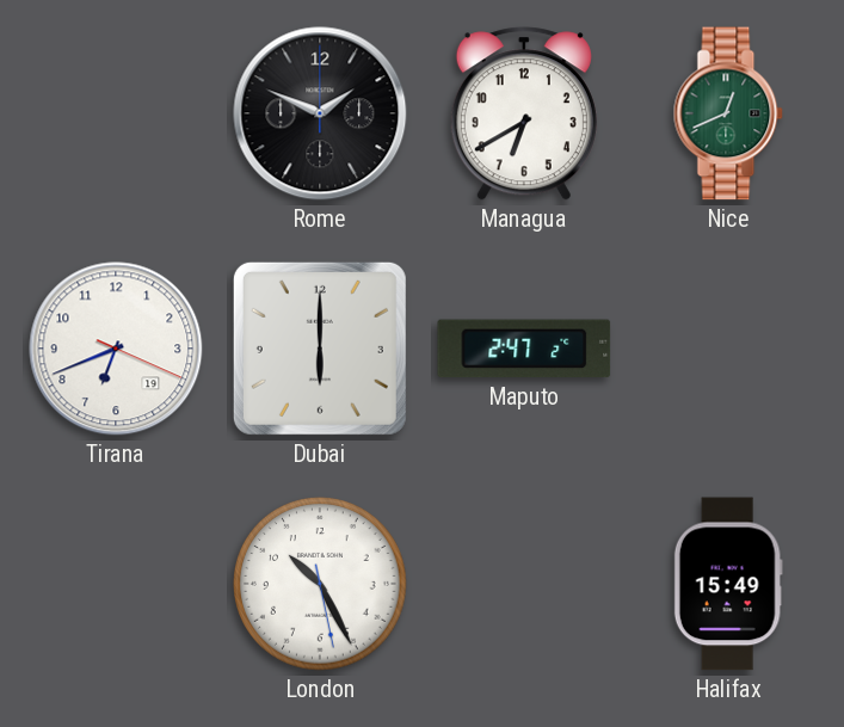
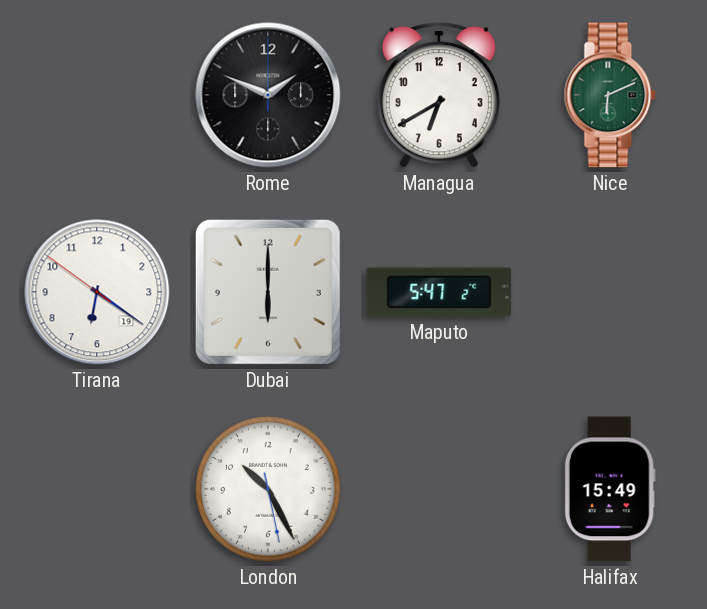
Nice: 12:41 -> 6:11 (610, 95)
Tirana: 6:41 -> 6:20 (97, 292)
Maputo: 2:47 -> 5:47 (439, 292)
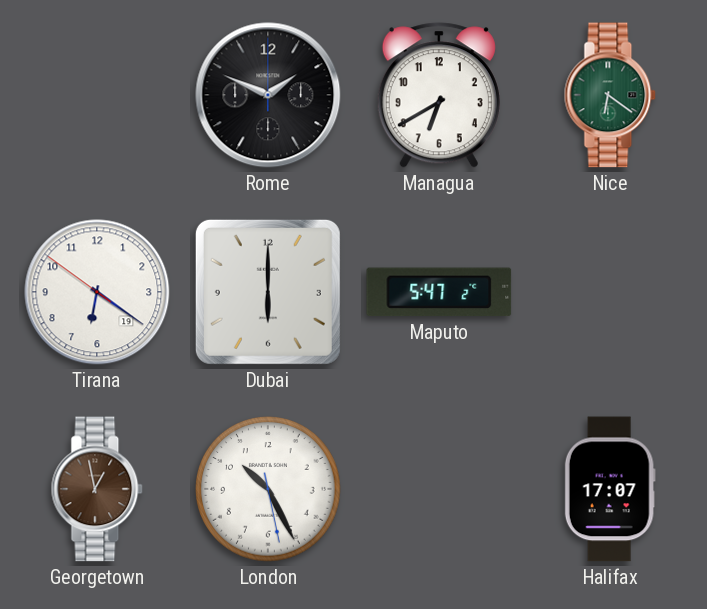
Nice: 6:11 -> 6:21 (610, 95)
Georgetown: none -> 12:58 (97, 489)
Halifax: 15:49 -> 17:07 (610, 489)
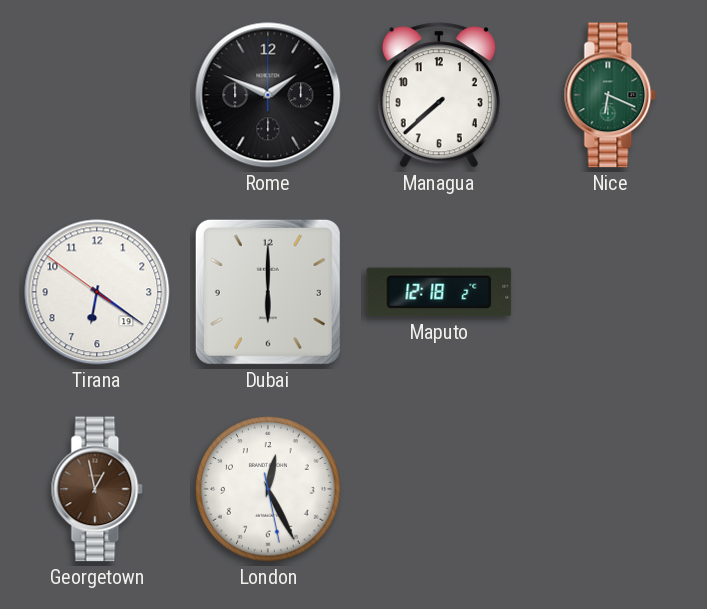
Managua: 6:40 -> 7:38 (439, 95)
Nice: 6:21 -> 6:19 (610, 95)
Maputo: 5:47 -> 12:18 (439, 292)
London: 10:25 -> 12:25 (268, 489)
Halifax: 17:07 -> none (610, 489)
